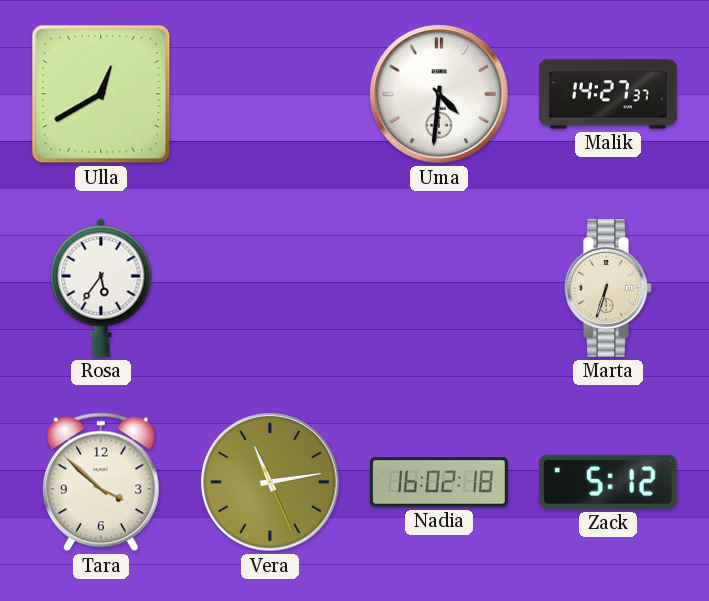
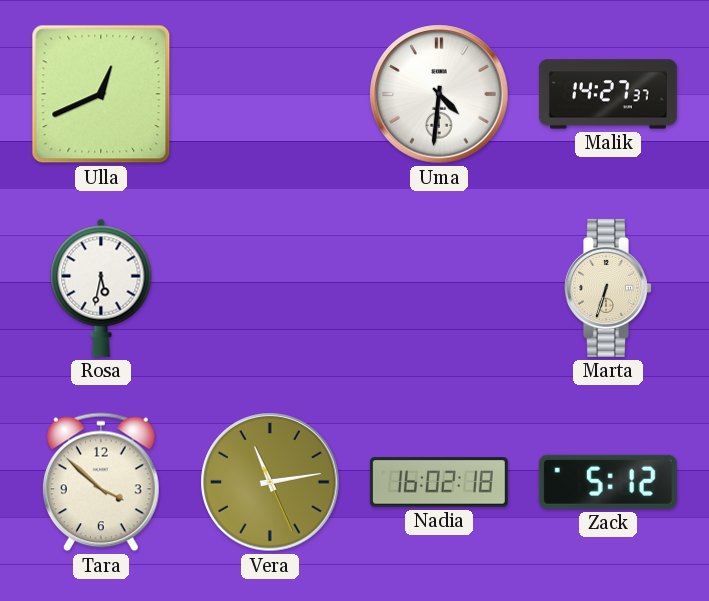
Ulla: 12:40 -> 12:41 (101, 94)
Rosa: 5:36 -> 5:32 (101, 288)
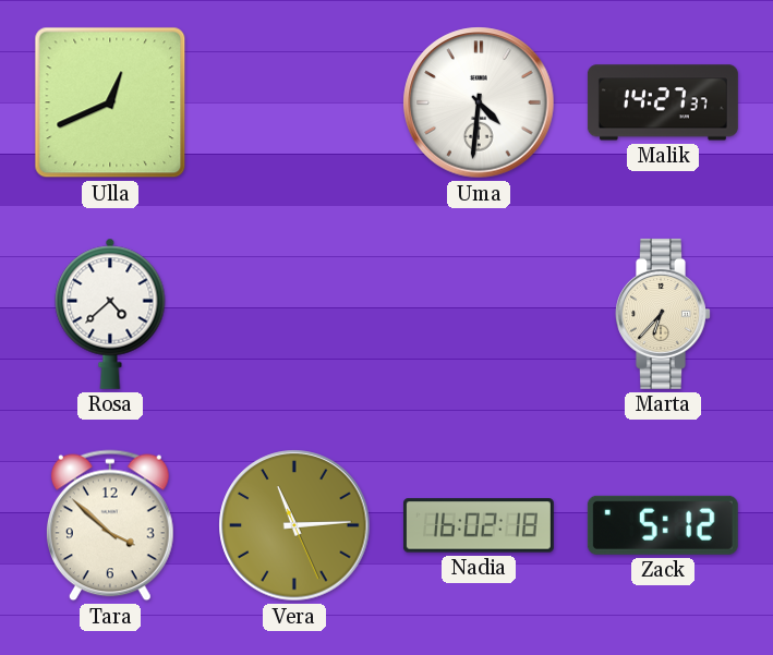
Rosa: 5:32 -> 4:38 (110, 314)
Marta: 6:33 -> 6:37 (663, 314)
Vera: 11:13 -> 11:14 (294, 525)
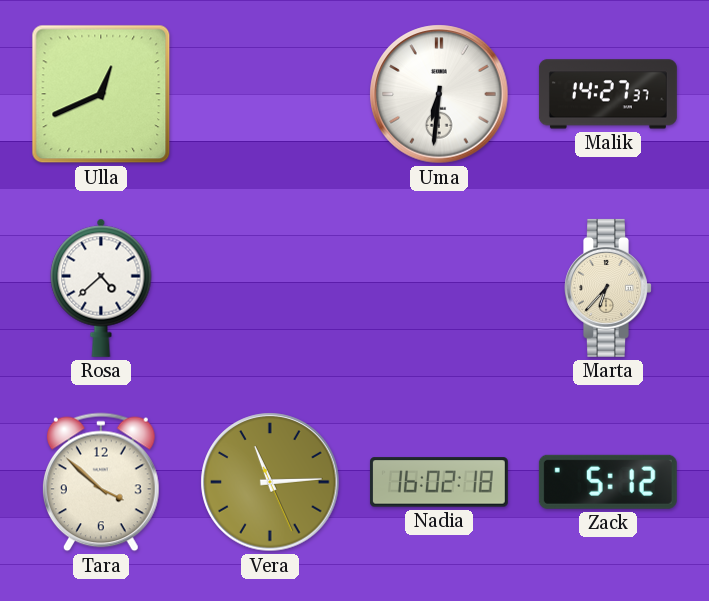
Uma: 4:31 -> 6:31 (439, 94)
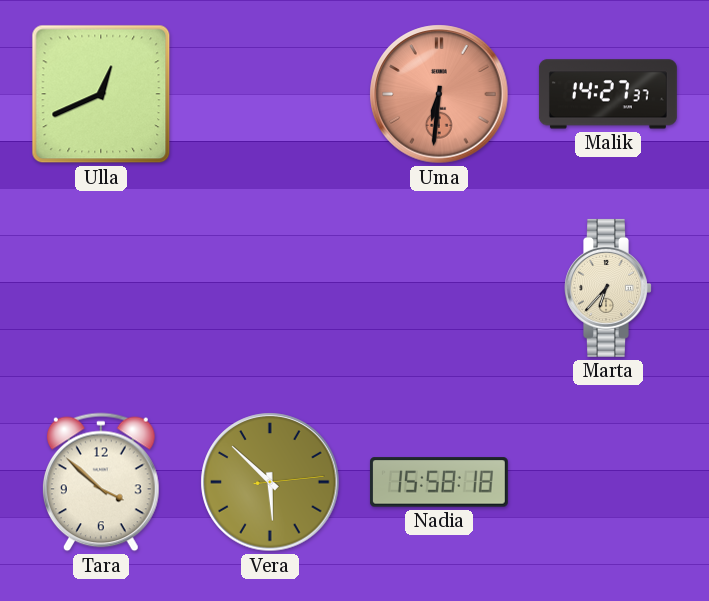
Uma dial: white -> salmon (439, 94)
Rosa: 4:38 -> none (101, 288)
Vera: 11:14 -> 5:52 (270, 482)
Nadia: 16:02 -> 15:58 (439, 482)
Zack: 5:12 -> none (608, 482)
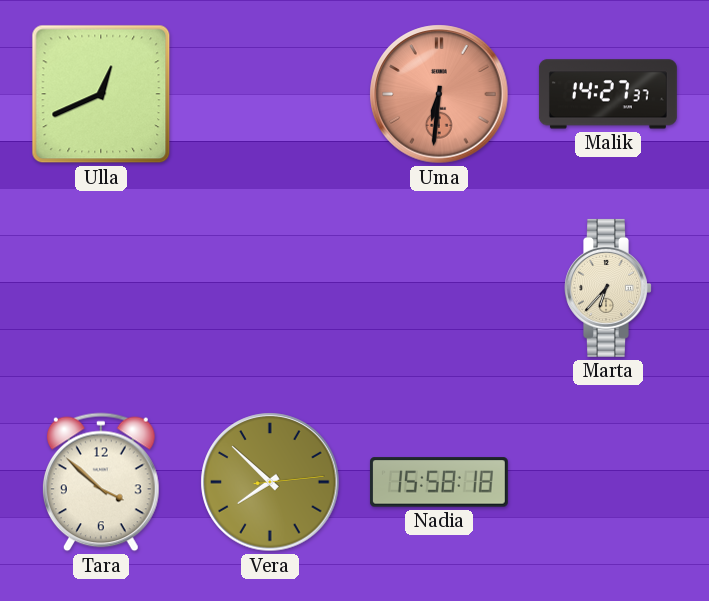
Vera: 5:52 -> 7:52 (270, 482)
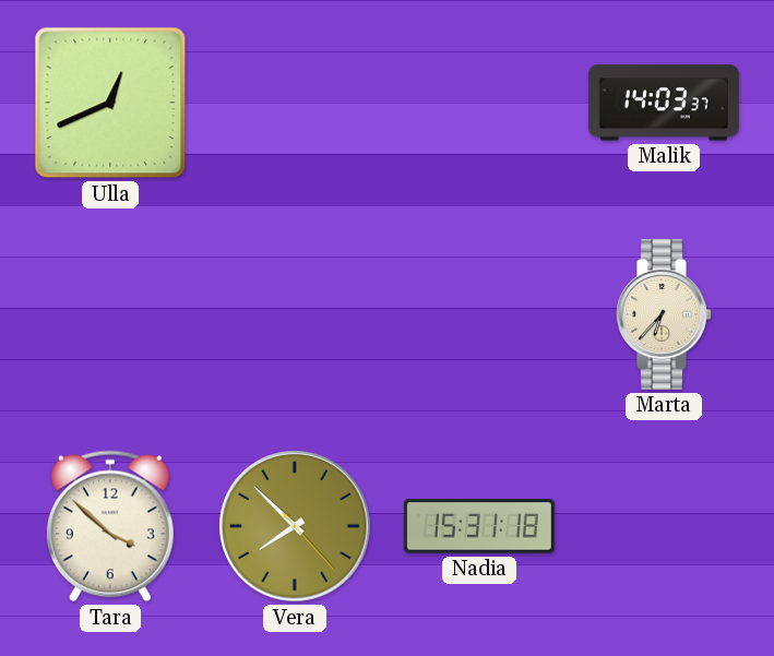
Uma: 6:31 -> none (439, 94)
Malik: 14:27 -> 14:03 (664, 103)
Vera: 7:52:14 -> 7:52:23 (295, 526)
Nadia: 15:58 -> 15:31 (479, 526)
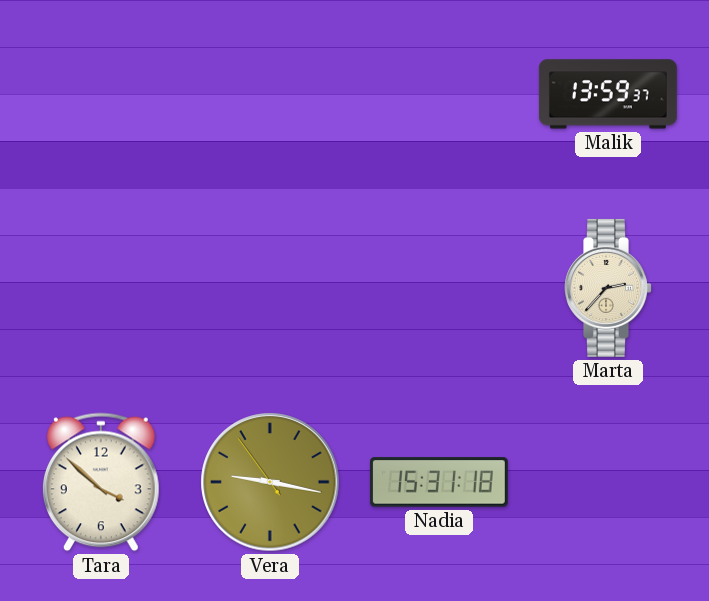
Ulla: 12:41 -> none (110, 103)
Malik: 14:03 -> 13:59 (608, 94)
Marta: 6:37 -> 2:37 (608, 288)
Vera: 7:52 -> 9:16 (270, 482)
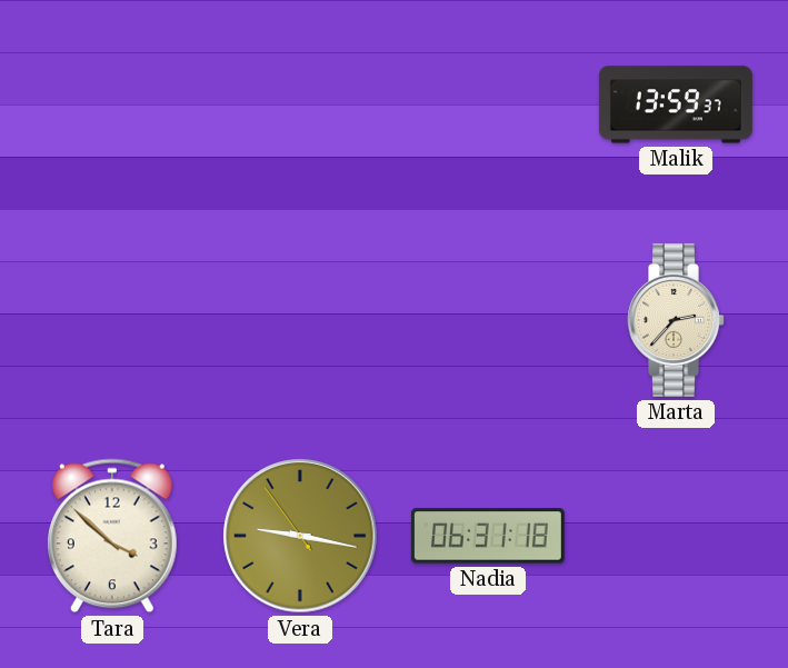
Nadia: 15:31 -> 06:31 (488, 536)
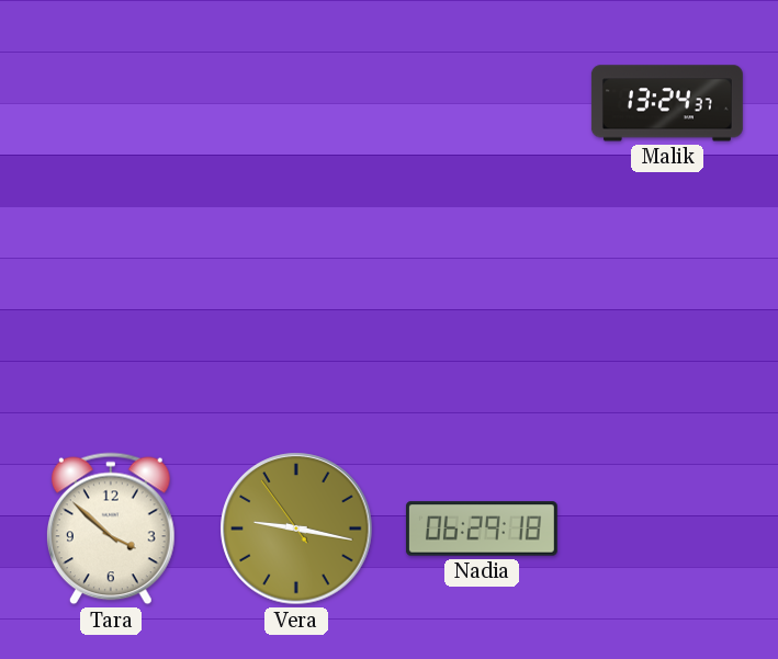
Malik: 13:59 -> 13:24 (667, 103)
Marta: 2:37 -> none (676, 320)
Nadia: 06:31 -> 06:29 (482, 529)
